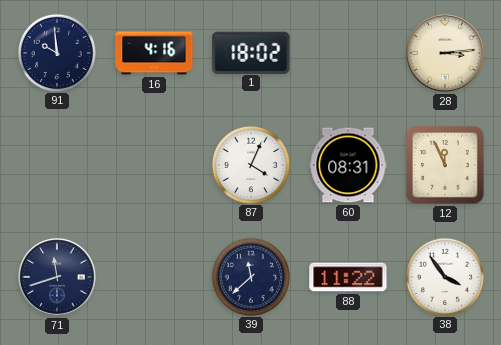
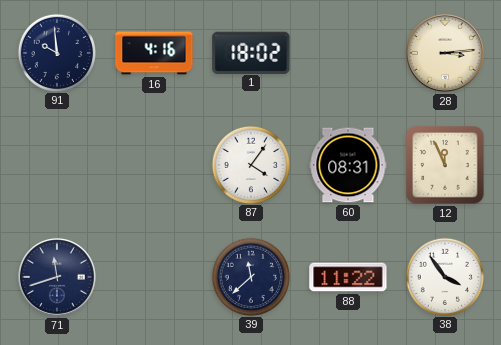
87: 4:04 -> 4:06 (250, 164)
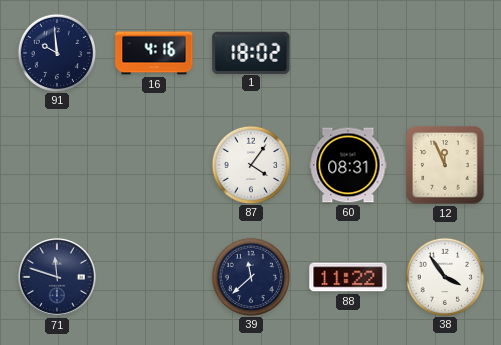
28: 3:14 -> none (445, 53)
71: 11:42 -> 11:48 (57, 277)
